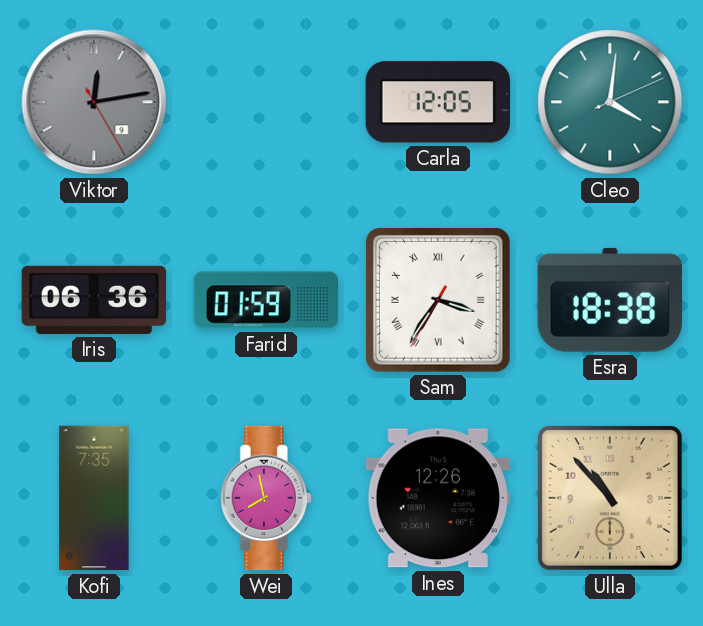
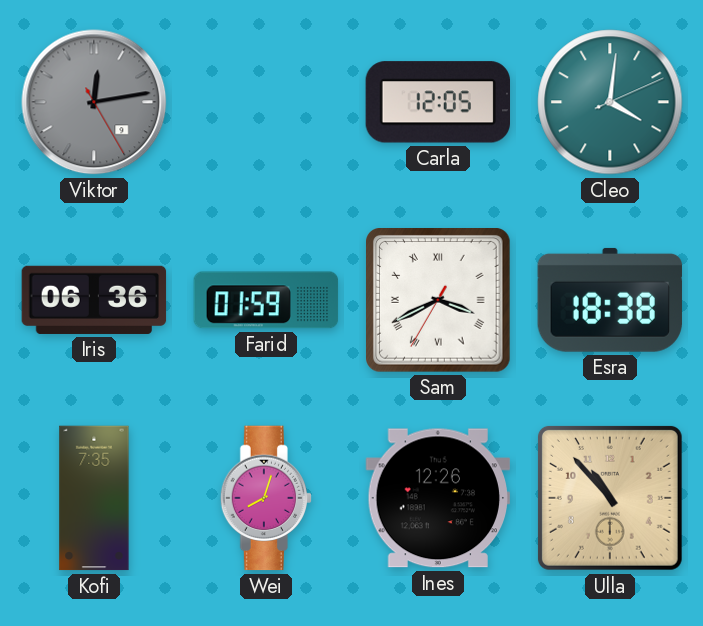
Sam: 3:35 -> 3:40 (439, 301)
Wei: 7:58 -> 8:03 (265, 498)
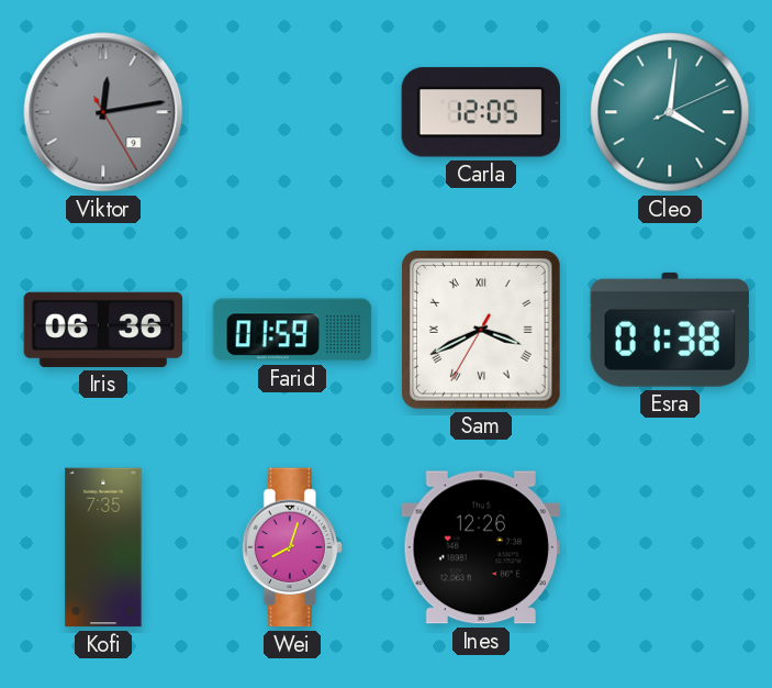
Esra: 18:38 -> 01:38 (669, 330)
Ulla: 10:53 -> none (610, 498)
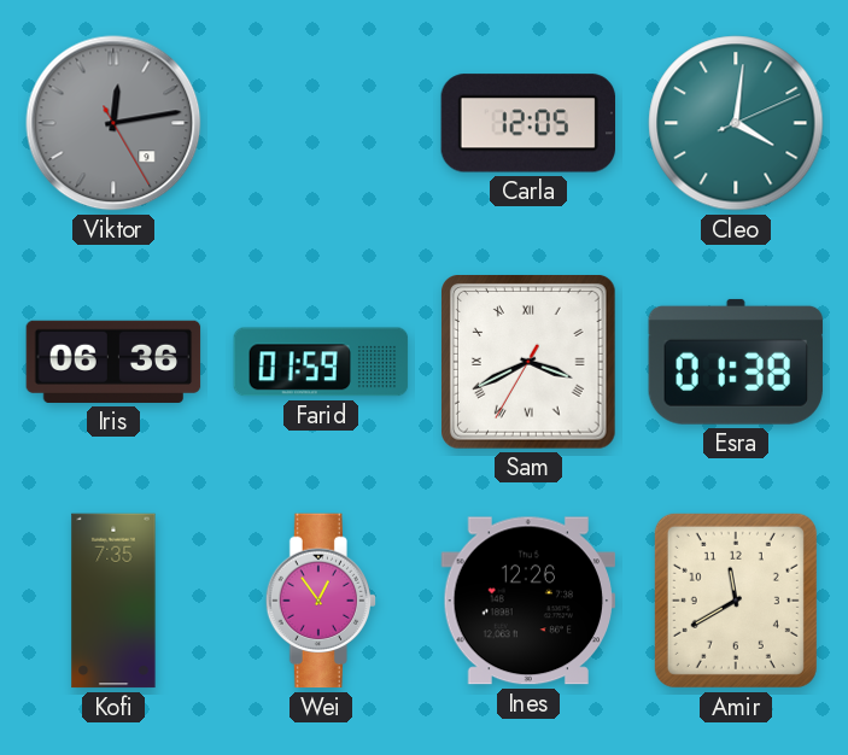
Wei: 8:03 -> 12:54 (320, 601)
Amir: none -> 11:40 (736, 601)
